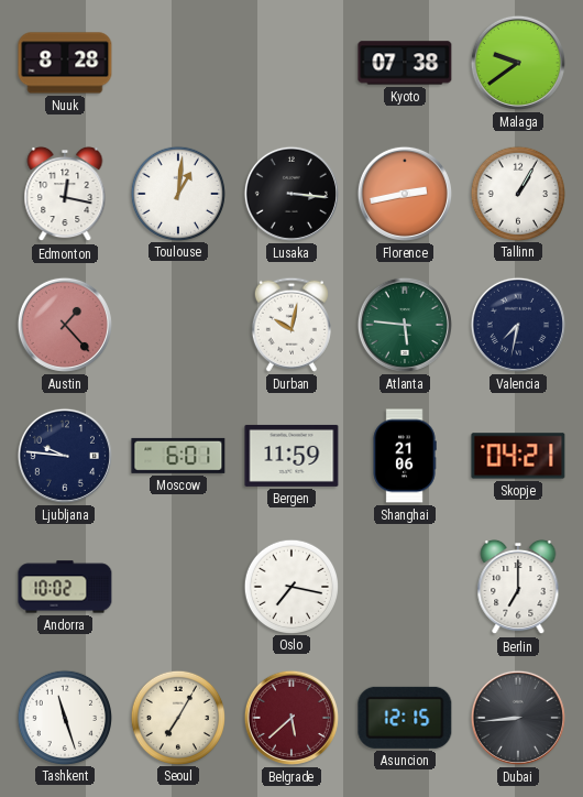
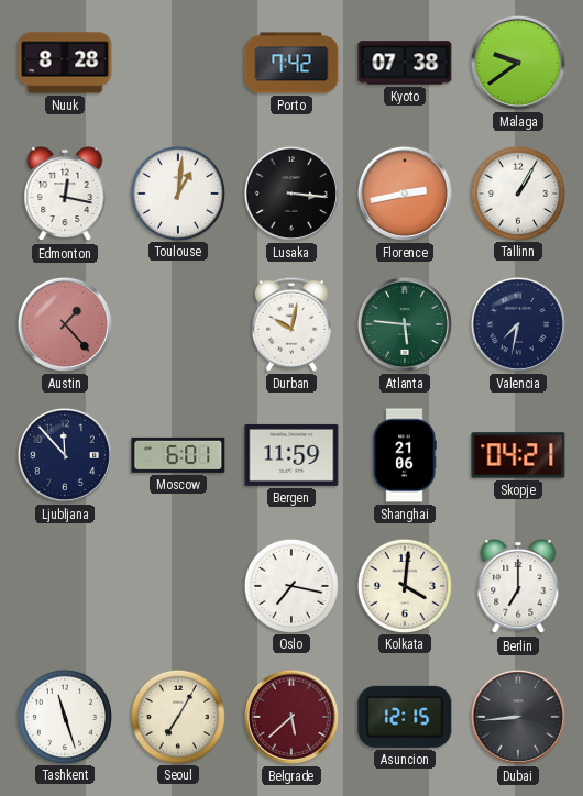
Porto: none -> 7:42 (291, 63)
Ljubljana: 9:46 -> 11:53 (65, 455)
Andorra: 10:02 -> none (65, 587)
Kolkata: none -> 4:01 (404, 585)
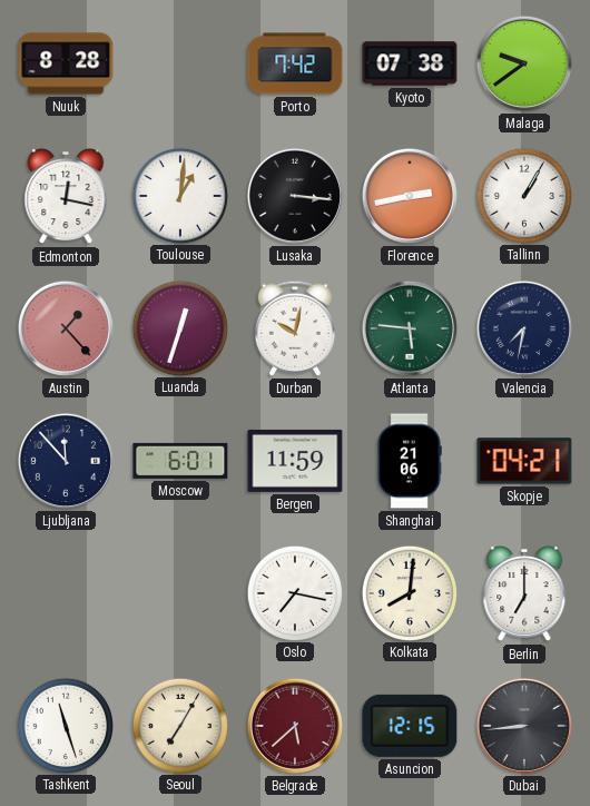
Luanda: none -> 12:33 (179, 327)
Kolkata: 4:01 -> 8:01 (409, 592)
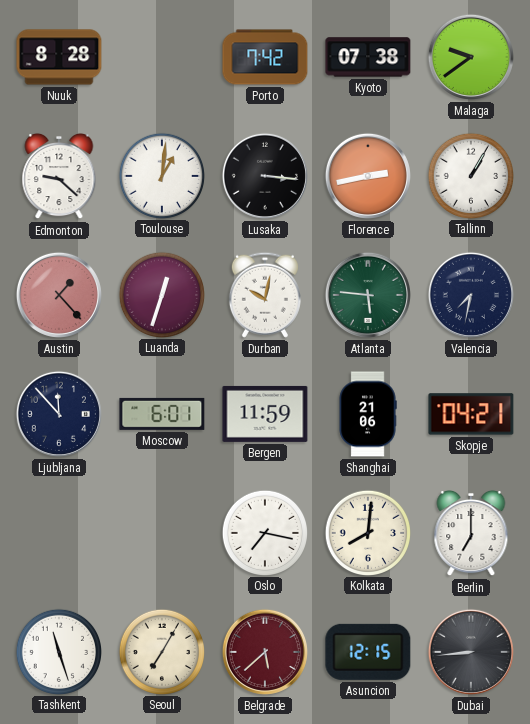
Edmonton: 12:17 -> 9:22 (59, 176)
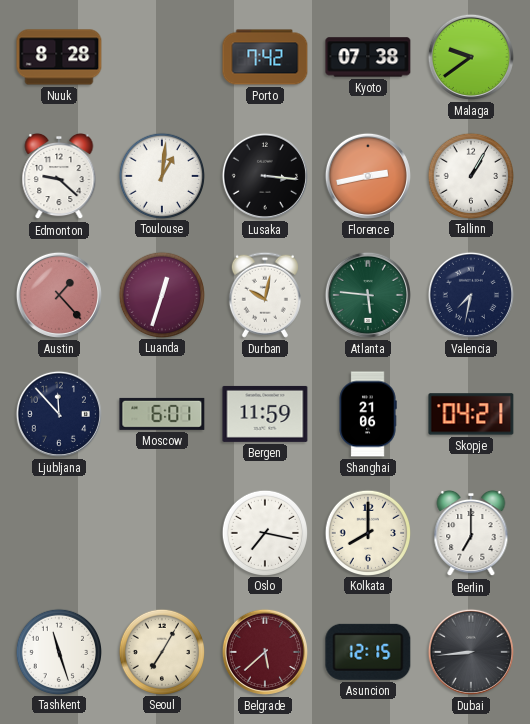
Kolkata: 8:01 -> 8:00 (367, 532)
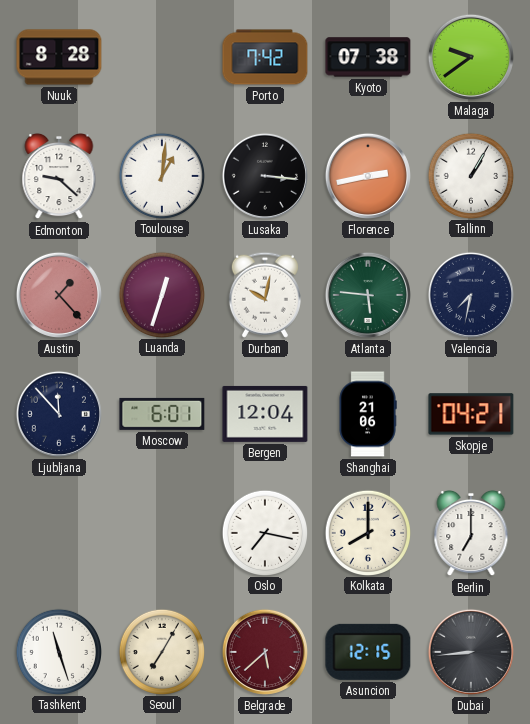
Bergen: 11:59 -> 12:04 (265, 414)
